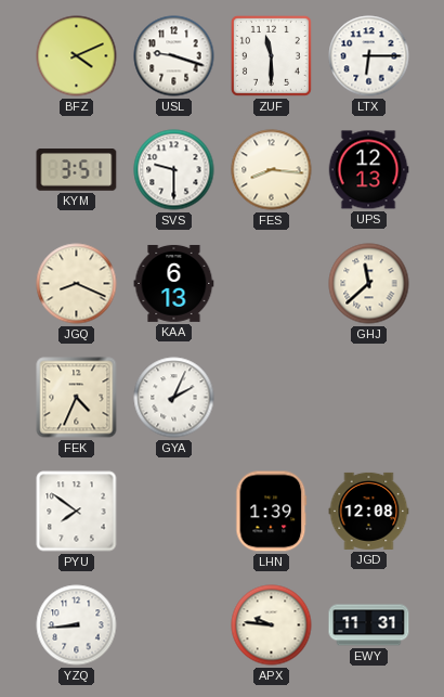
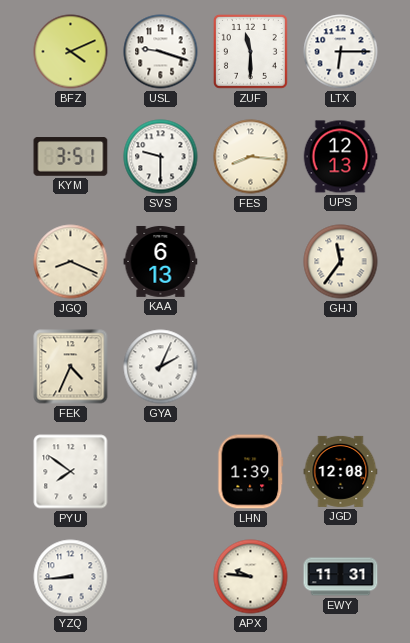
GHJ: 11:38 -> 11:36 (341, 262)
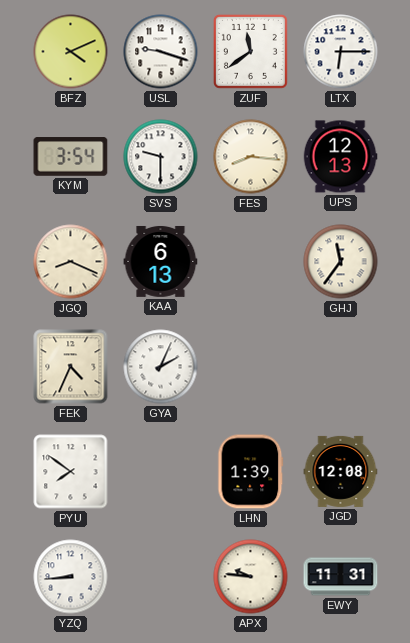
ZUF: 11:30 -> 11:39 (250, 51)
KYM: 3:51 -> 3:54 (71, 157)
